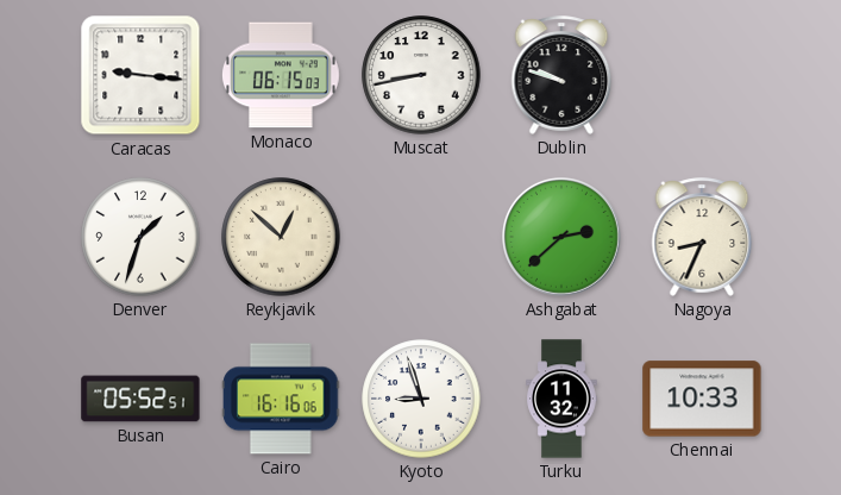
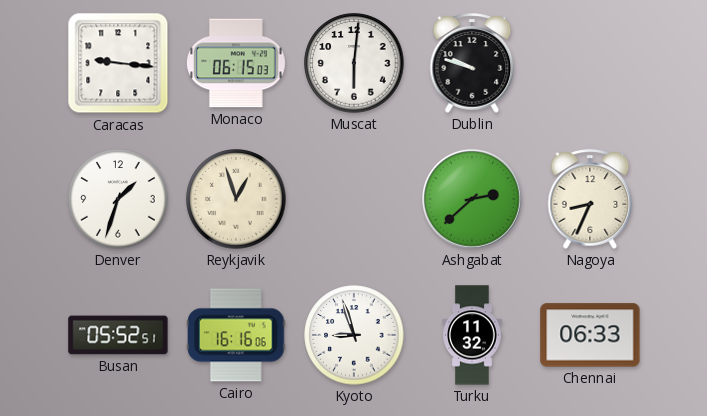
Muscat: 8:43 -> 6:01 (354, 63)
Reykjavik: 12:52 -> 12:57 (236, 199)
Chennai: 10:33 -> 06:33 (590, 335)
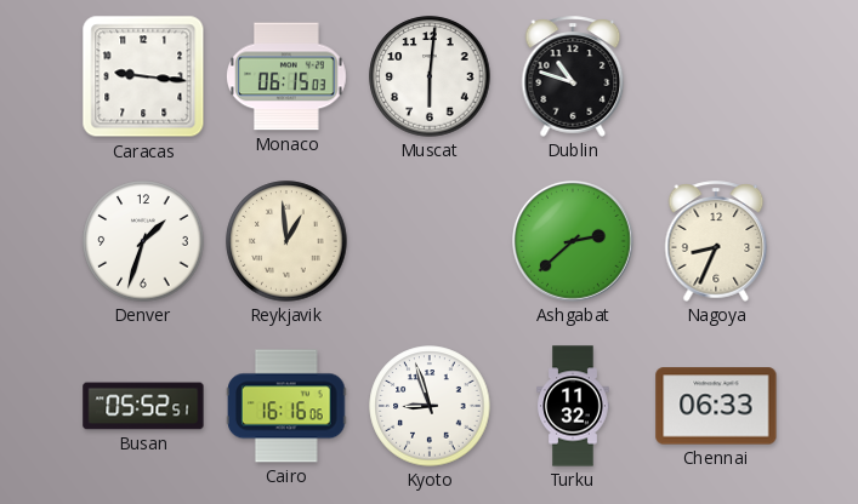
Dublin: 9:48 -> 10:48 (573, 76)
Reykjavik: 12:57 -> 12:59 (286, 241)
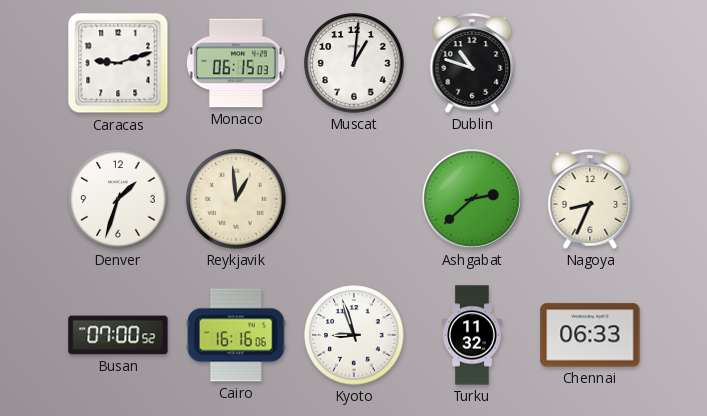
Caracas: 9:16 -> 9:12 (118, 63)
Muscat: 6:01 -> 1:01 (354, 63)
Busan: 05:52 -> 07:00 (118, 335)
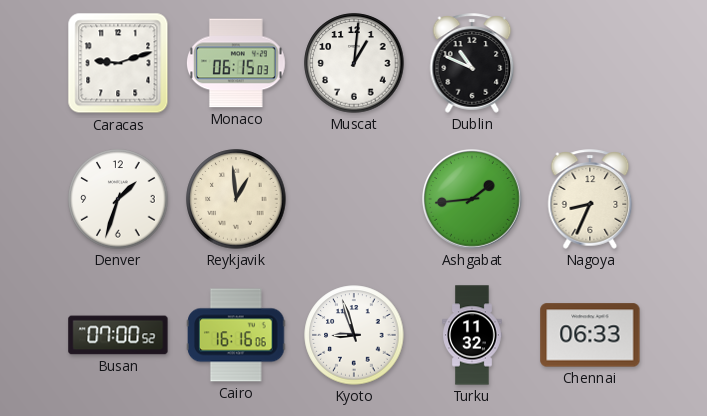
Dublin: 10:48 -> 10:49 (472, 63)
Ashgabat: 2:38 -> 1:44 (473, 200)
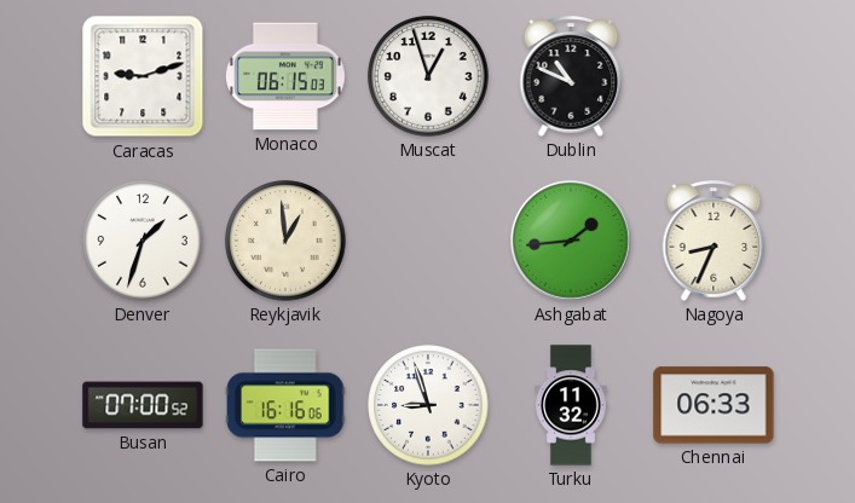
Muscat: 1:01 -> 12:57 (428, 76)
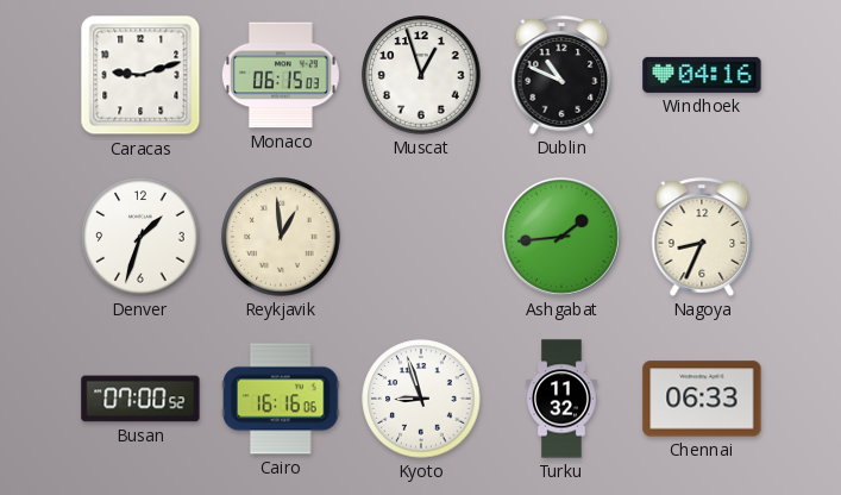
Windhoek: none -> 04:16 (702, 75)
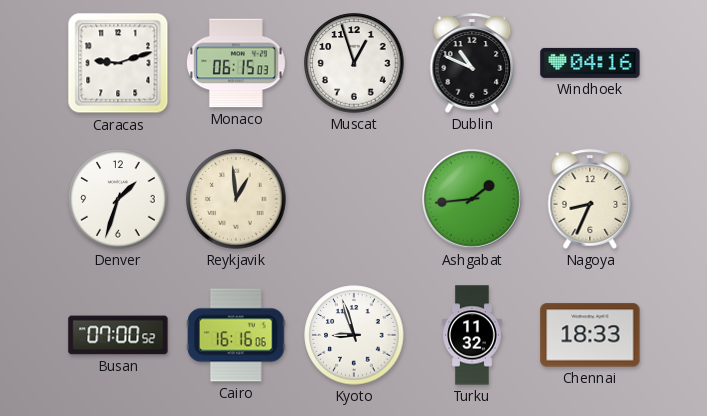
Chennai: 06:33 -> 18:33 (590, 335)
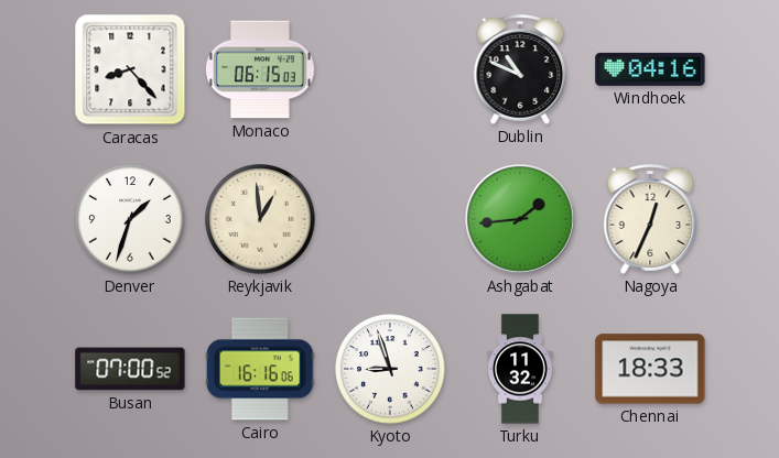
Caracas: 9:12 -> 8:23 (130, 69)
Muscat: 12:57 -> none (354, 63)
Nagoya: 8:34 -> 12:34 (650, 219)
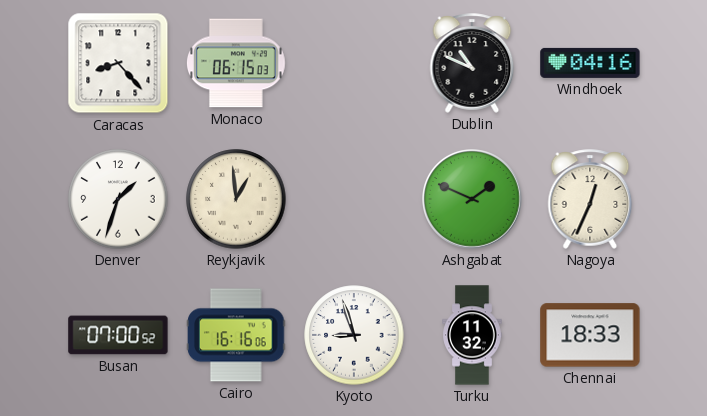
Ashgabat: 1:44 -> 1:49 (473, 200)
